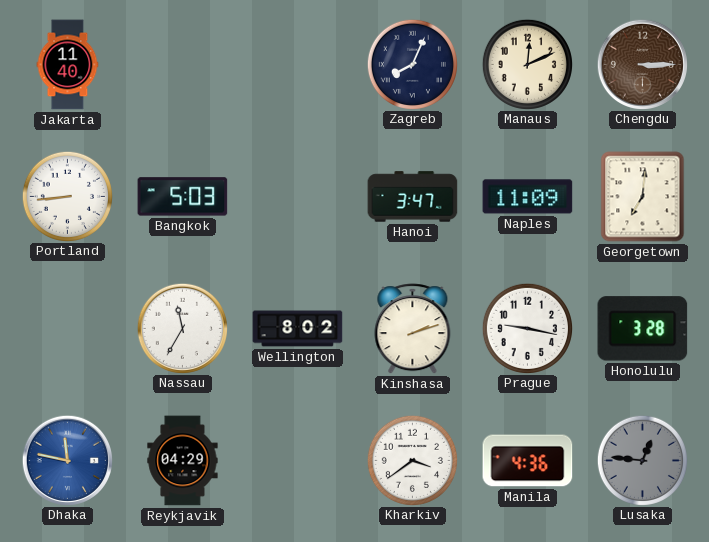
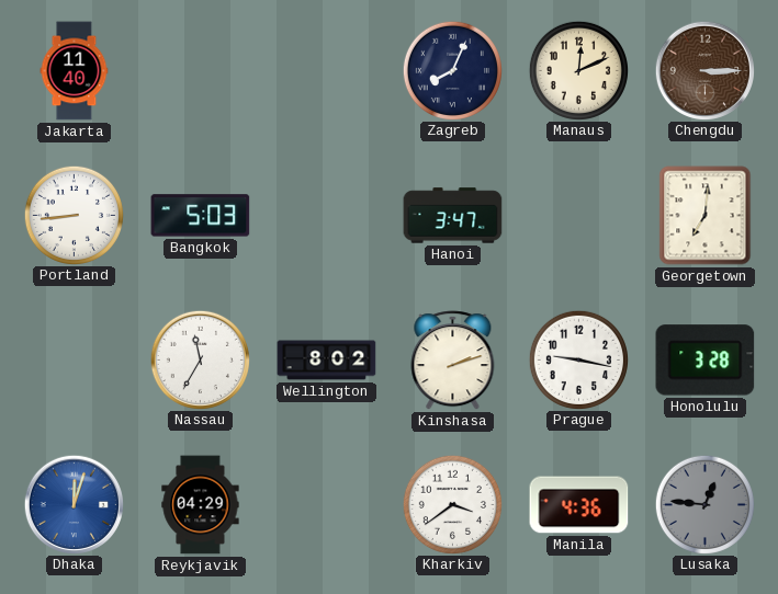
Naples: 11:09 -> none (528, 197)
Dhaka: 11:47 -> 12:03 (74, 504)
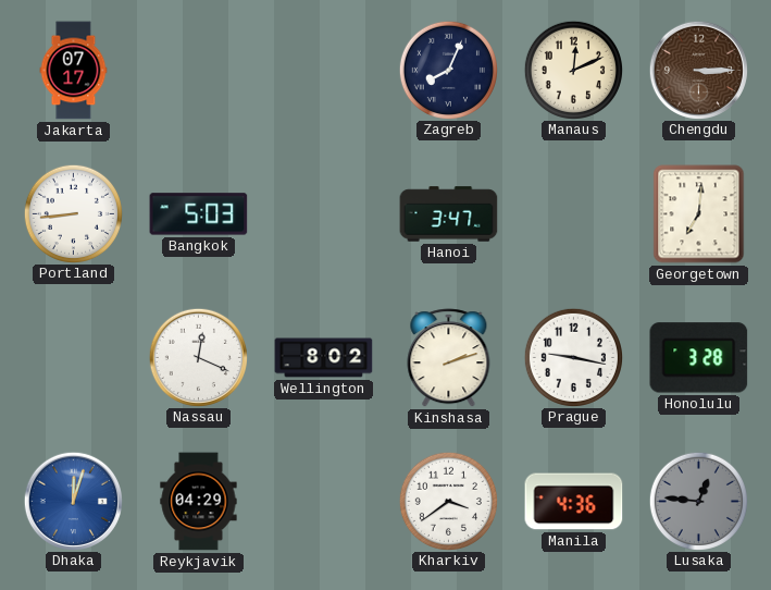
Jakarta: 11:40 -> 07:17 (74, 71)
Nassau: 11:35 -> 12:19 (198, 357)
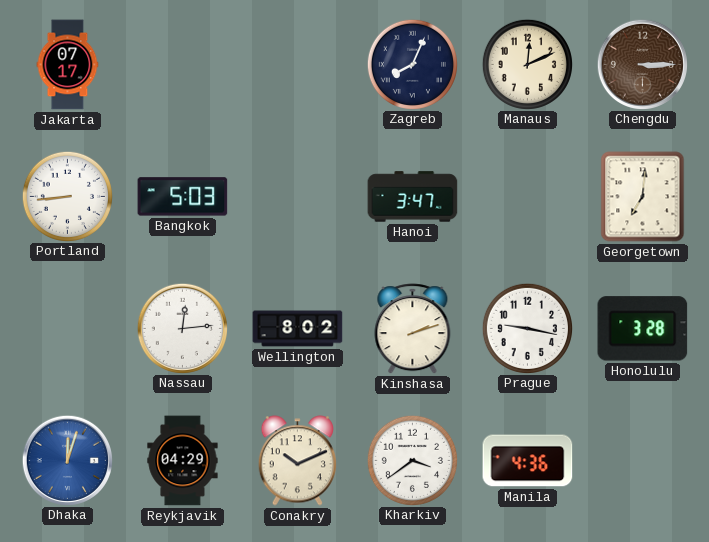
Nassau: 12:19 -> 12:14 (182, 328)
Conakry: none -> 10:11 (297, 461)
Lusaka: 12:46 -> none (698, 501)
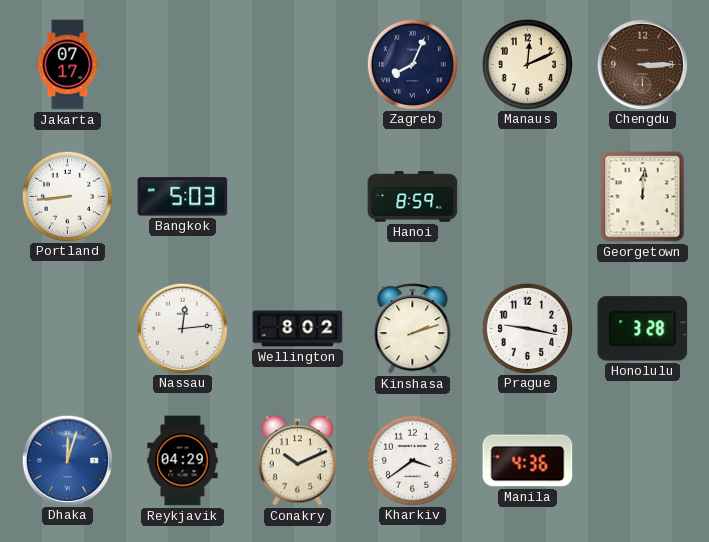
Hanoi: 3:47 -> 8:59 (413, 197)
Georgetown: 7:01 -> 12:01 (643, 197)
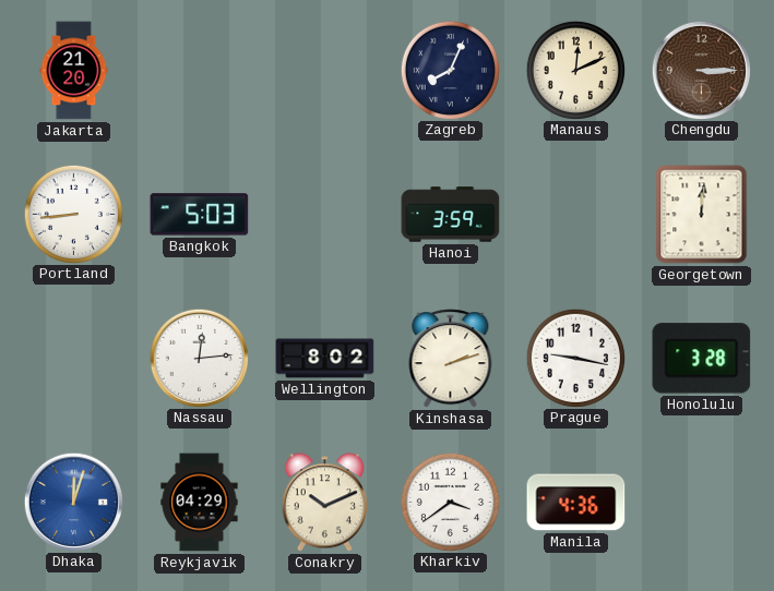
Jakarta: 07:17 -> 21:20 (74, 71)
Hanoi: 8:59 -> 3:59 (451, 215)
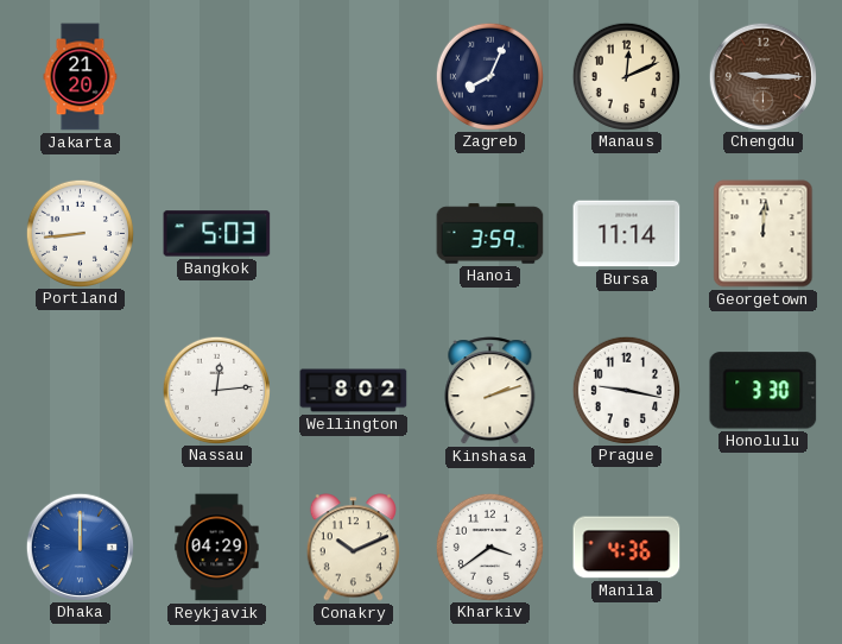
Chengdu: 3:15 -> 9:15 (762, 76)
Bursa: none -> 11:14 (627, 234)
Honolulu: 3:28 -> 3:30 (764, 391)
Dhaka: 12:03 -> 12:00 (80, 547)
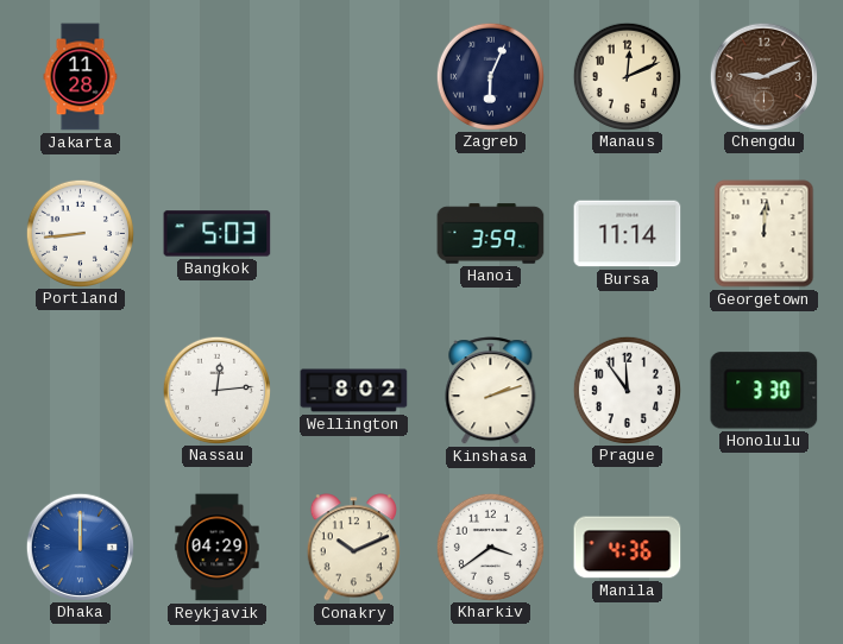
Jakarta: 21:20 -> 11:28 (81, 77)
Zagreb: 8:04 -> 6:04 (490, 76)
Chengdu: 9:15 -> 9:11 (763, 76)
Prague: 9:17 -> 11:54 (627, 390)
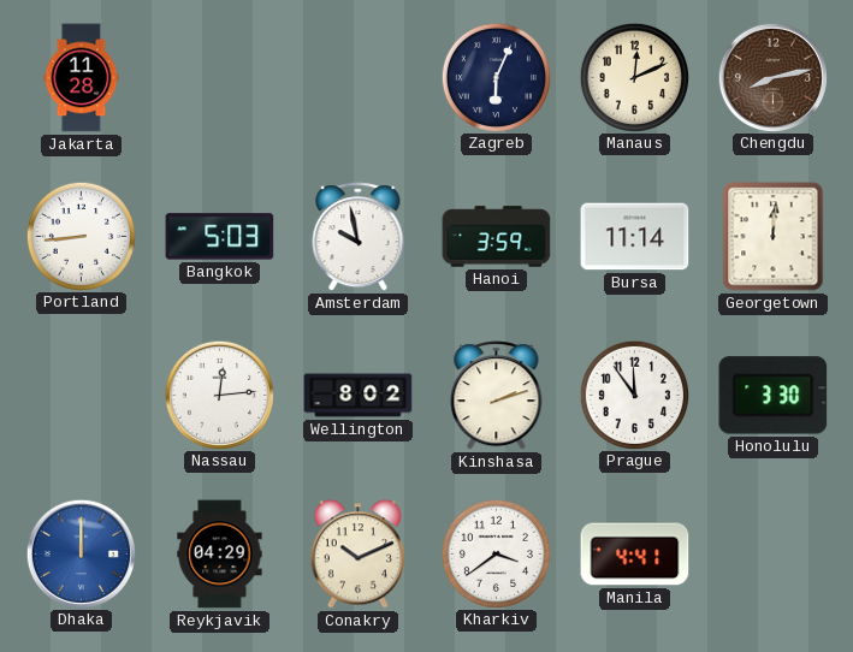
Chengdu: 9:11 -> 8:13 (772, 77)
Amsterdam: none -> 9:58 (359, 237)
Manila: 4:36 -> 4:41 (635, 555)
